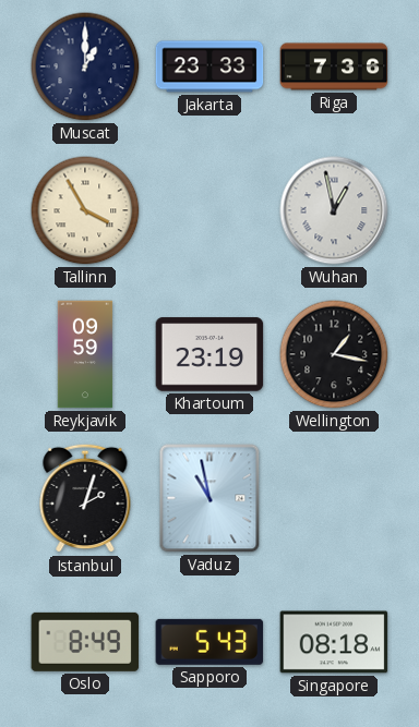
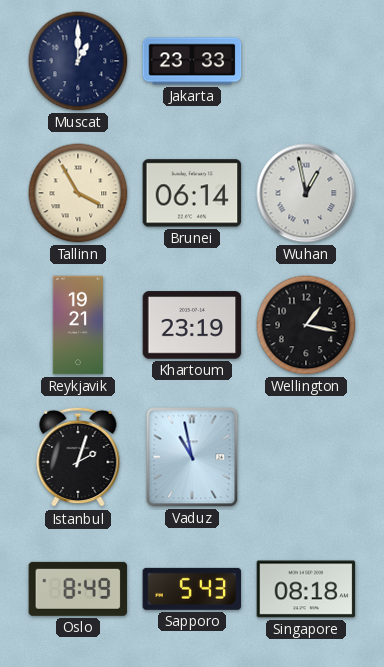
Riga: 7:36 -> none (334, 66)
Brunei: none -> 06:14 (192, 193)
Reykjavik: 09:59 -> 19:21 (78, 325)
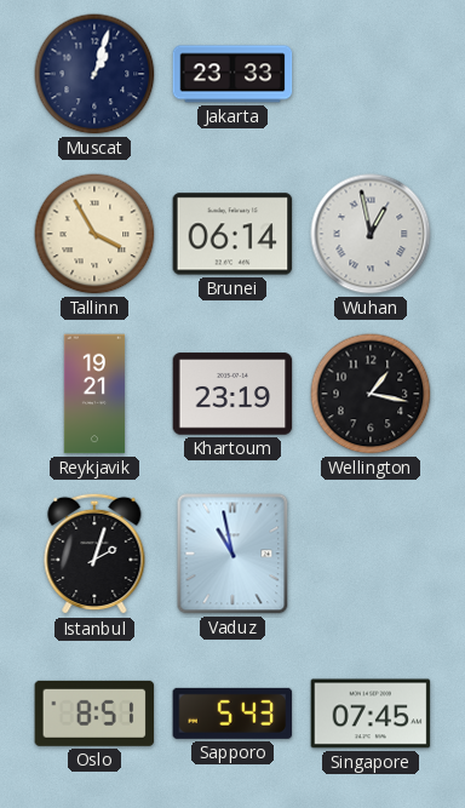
Muscat: 1:00 -> 1:03 (94, 74)
Oslo: 8:49 -> 8:51 (94, 714)
Singapore: 08:18 -> 07:45 (371, 714)
